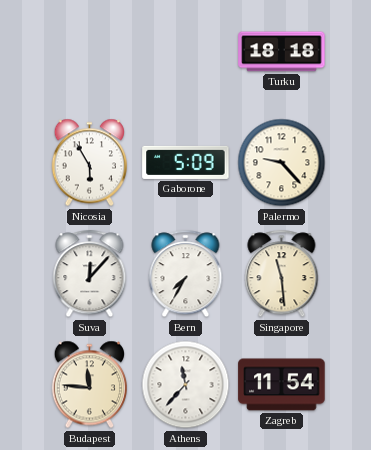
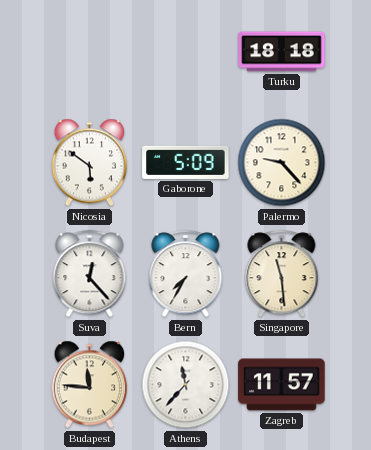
Nicosia: 5:55 -> 5:51 (89, 163)
Suva: 12:07 -> 12:23 (90, 274)
Zagreb: 11:54 -> 11:57 (282, 385)
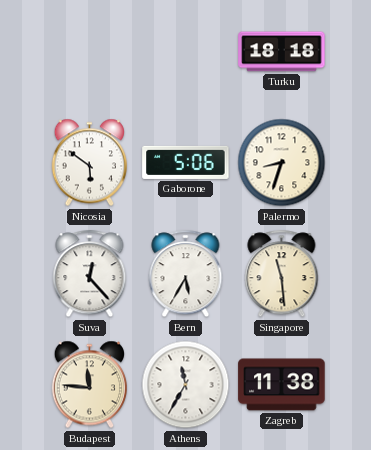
Gaborone: 5:09 -> 5:06 (186, 162)
Palermo: 9:23 -> 8:33 (282, 163)
Bern: 7:35 -> 5:35 (186, 274)
Athens: 11:37 -> 11:35 (186, 385)
Zagreb: 11:57 -> 11:38 (282, 385)
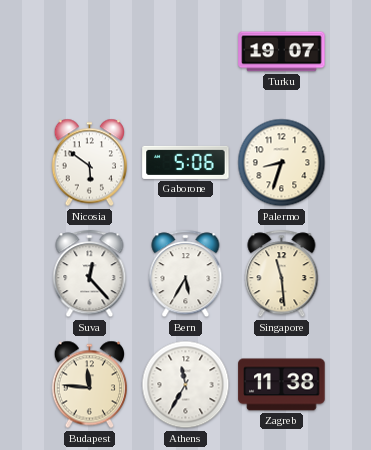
Turku: 18:18 -> 19:07 (282, 52)
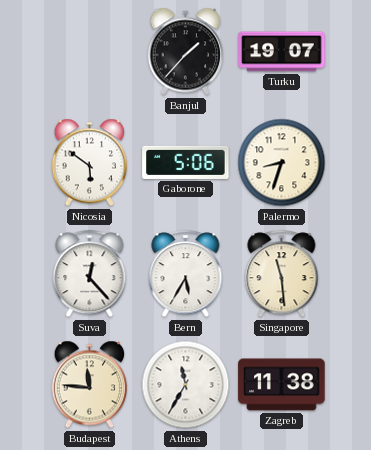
Banjul: none -> 1:37 (185, 52)
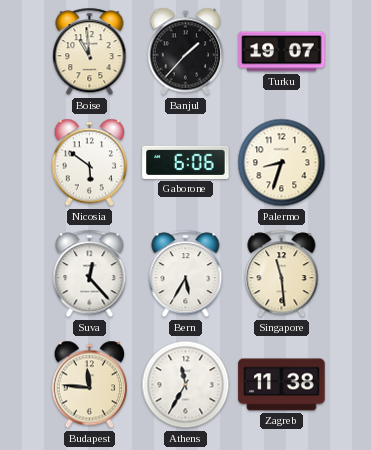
Boise: none -> 10:59 (90, 52)
Gaborone: 5:06 -> 6:06 (186, 162)
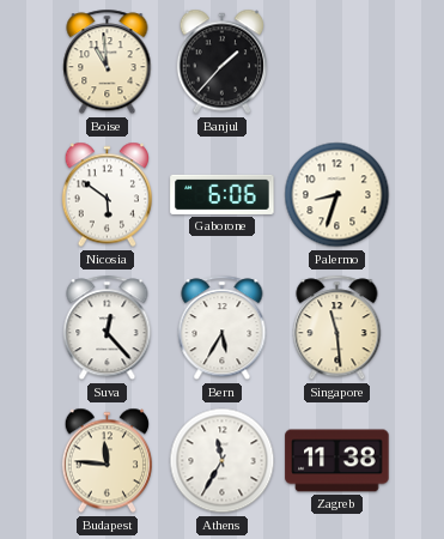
Turku: 19:07 -> none (282, 52)
